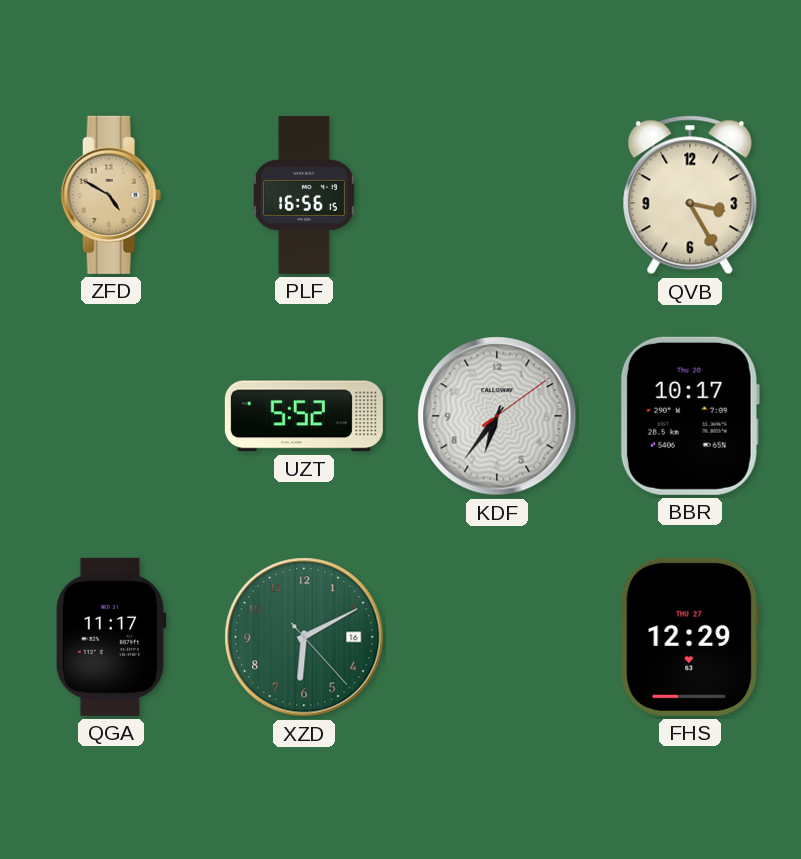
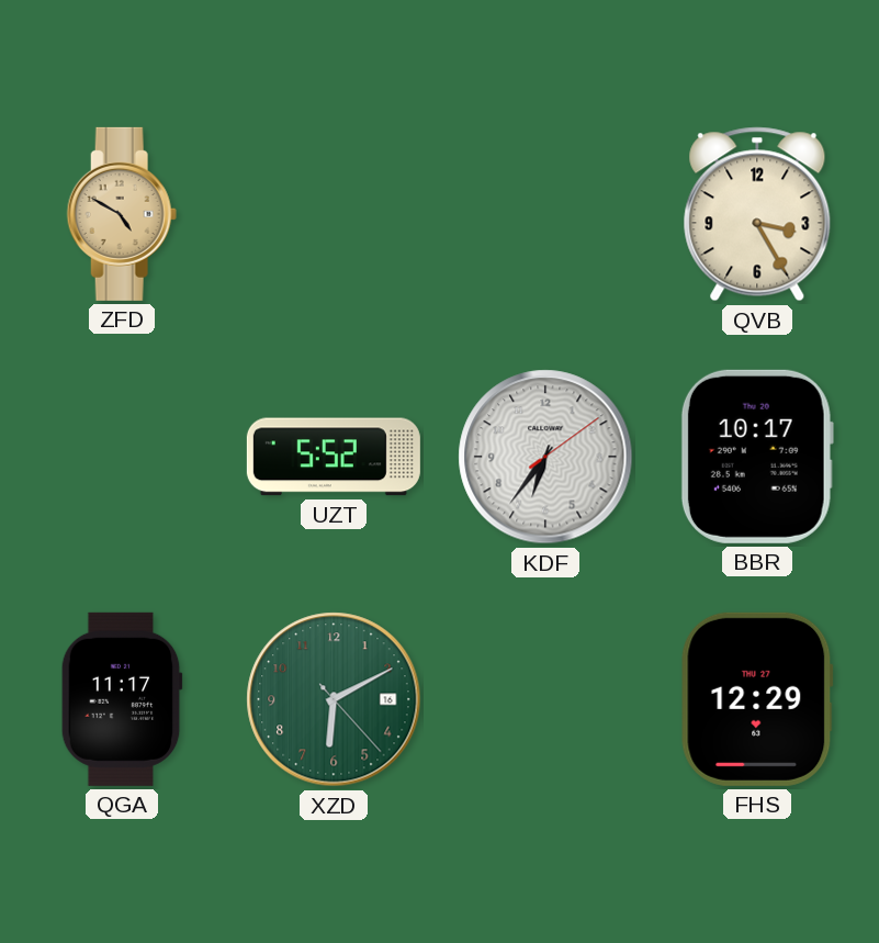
PLF: 16:56 -> none (304, 195)
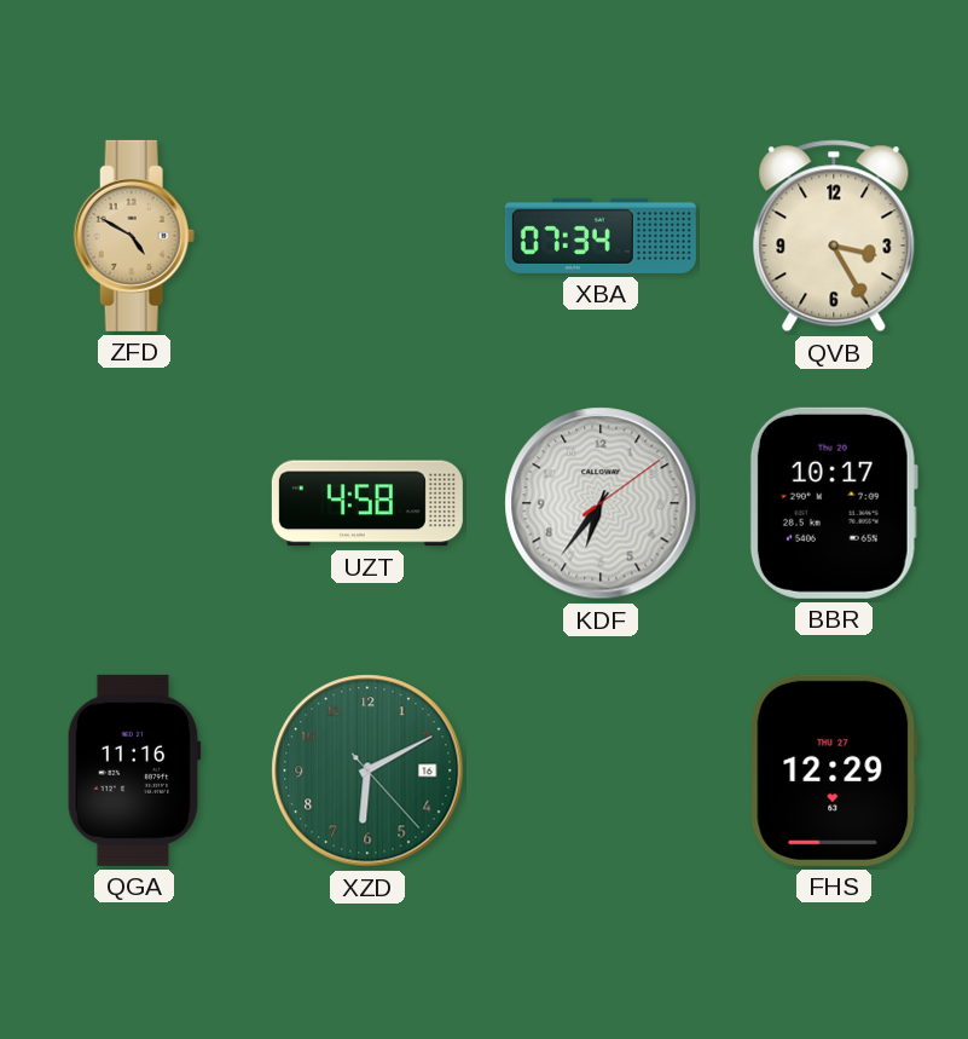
XBA: none -> 07:34 (601, 236)
UZT: 5:52 -> 4:58 (367, 503)
QGA: 11:17 -> 11:16 (134, 770)
